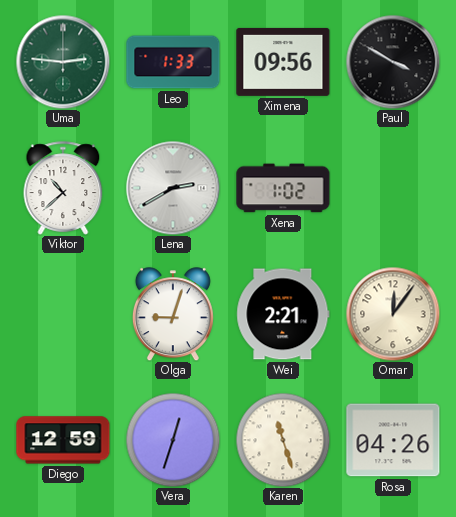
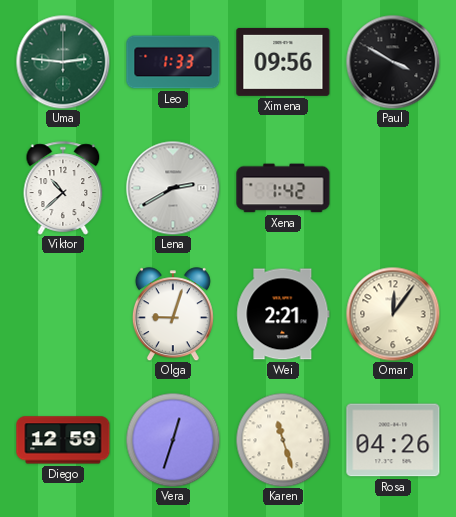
Xena: 1:02 -> 1:42 (283, 188)
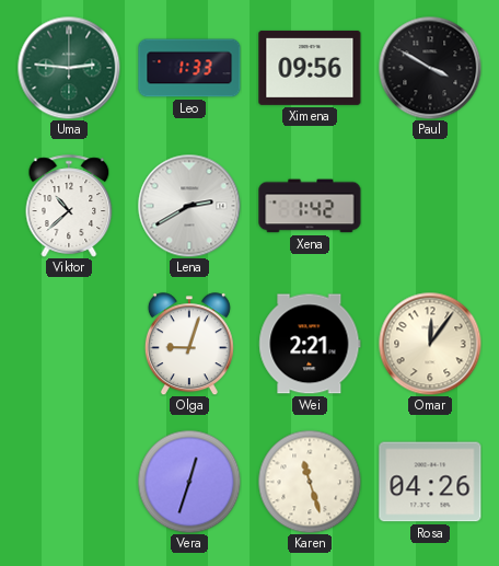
Diego: 12:59 -> none (63, 440)
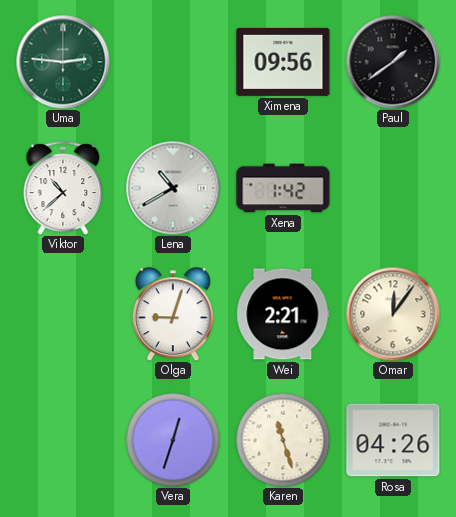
Leo: 1:33 -> none (189, 68)
Paul: 3:50 -> 1:39 (393, 62)
Lena: 2:40 -> 10:40 (173, 188)
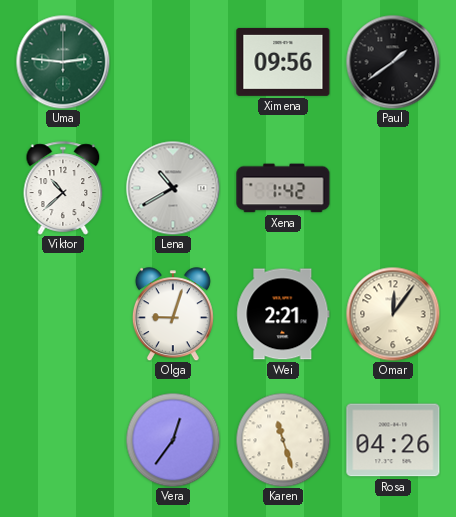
Vera: 12:33 -> 12:36 (173, 440)
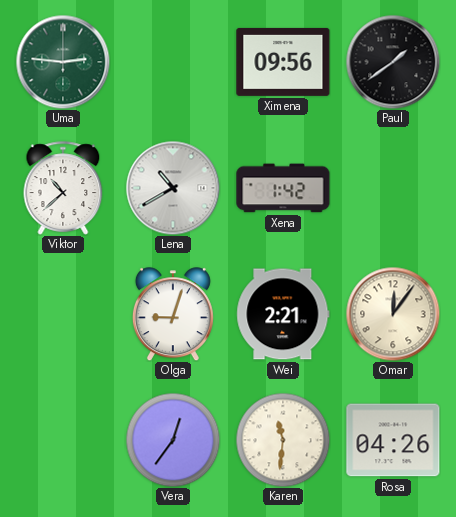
Karen: 11:27 -> 11:31 (283, 440)
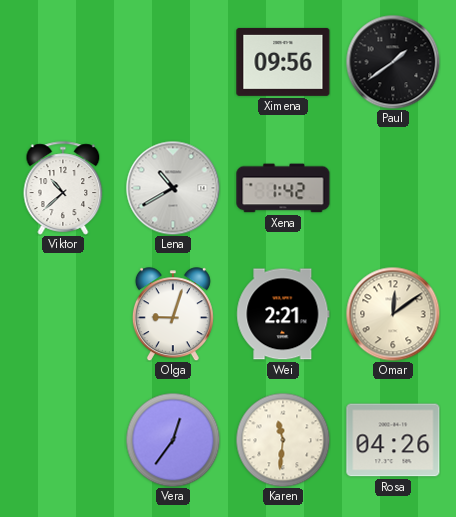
Uma: 2:46 -> none (63, 62)
Omar: 12:06 -> 12:09 (393, 314)
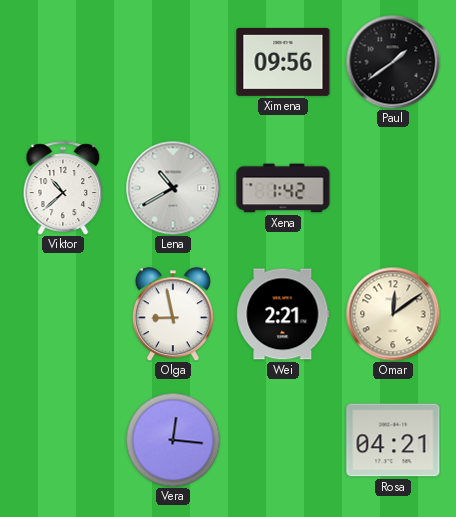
Olga: 9:03 -> 8:58 (173, 314)
Vera: 12:36 -> 12:16 (173, 440)
Karen: 11:31 -> none (283, 440)
Rosa: 04:26 -> 04:21 (393, 440)
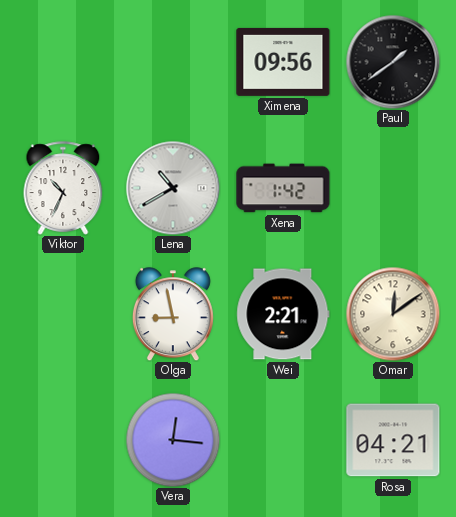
Viktor: 10:38 -> 10:34 (63, 188)
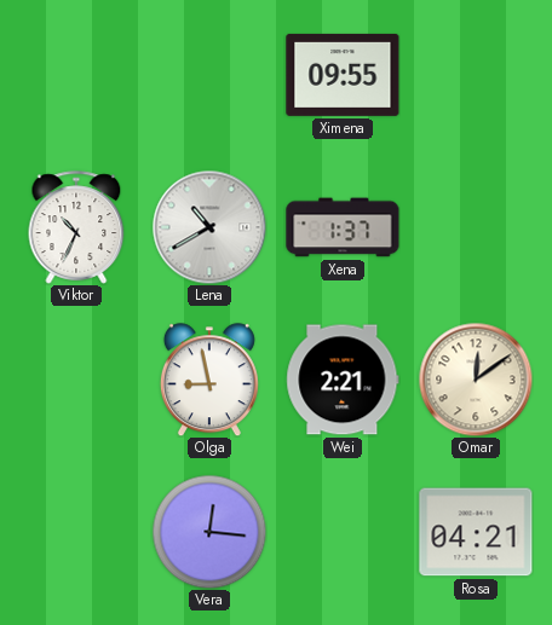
Ximena: 09:56 -> 09:55 (343, 75)
Paul: 1:39 -> none (393, 62)
Xena: 1:42 -> 1:37 (343, 227)
